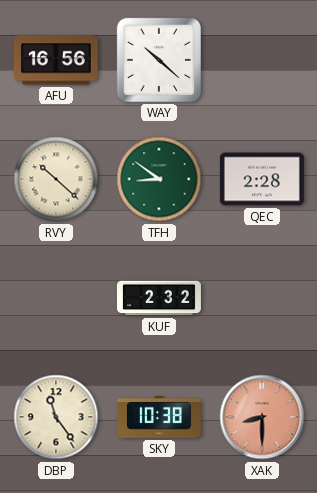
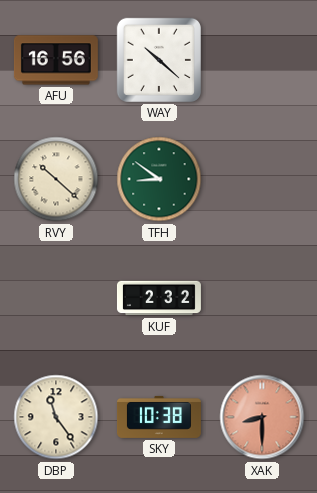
QEC: 2:28 -> none (262, 179)
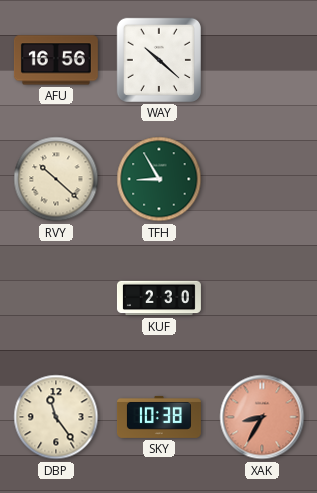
TFH: 8:51 -> 8:55 (159, 179)
KUF: 2:32 -> 2:30 (159, 298)
XAK: 8:30 -> 8:35 (262, 417)
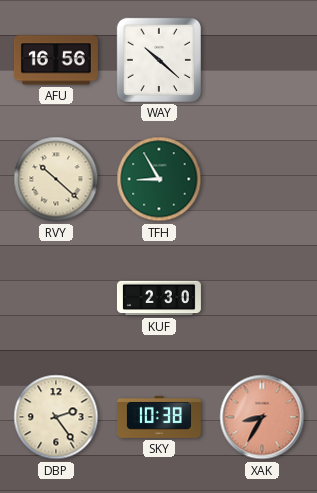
DBP: 11:24 -> 2:24 (56, 417)
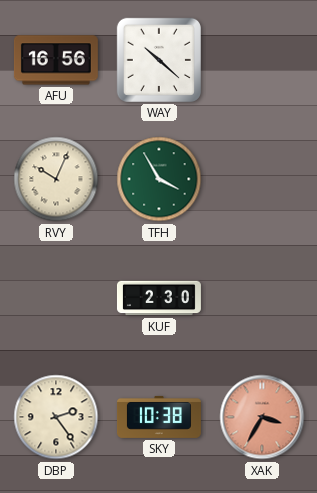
RVY: 10:22 -> 10:04 (56, 179)
TFH: 8:55 -> 3:55 (159, 179)
XAK: 8:35 -> 3:35 (262, 417)
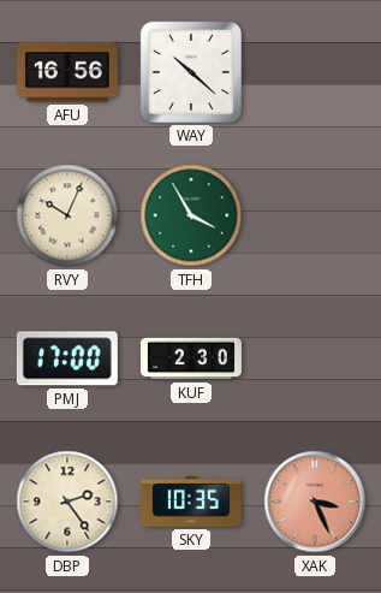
PMJ: none -> 17:00 (67, 358)
SKY: 10:38 -> 10:35 (191, 502)
XAK: 3:35 -> 3:26 (315, 502)
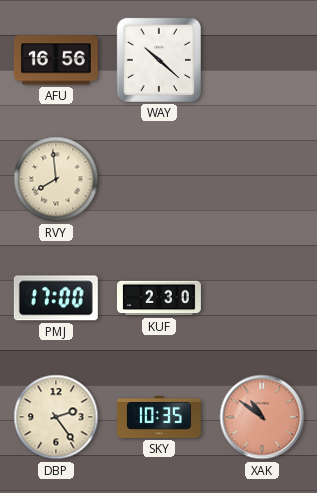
RVY: 10:04 -> 7:59 (56, 179)
TFH: 3:55 -> none (191, 215)
XAK: 3:26 -> 10:51 (262, 417)
